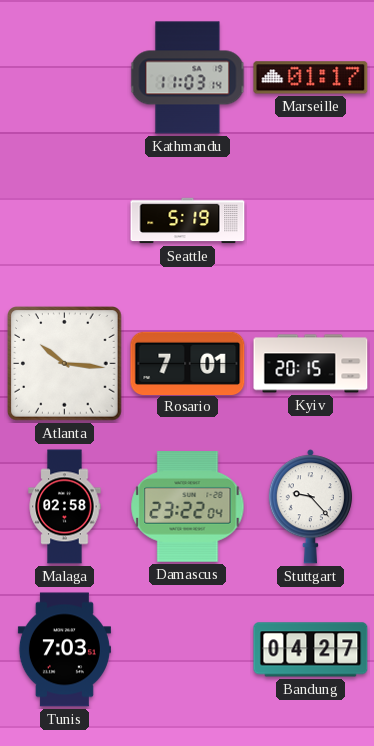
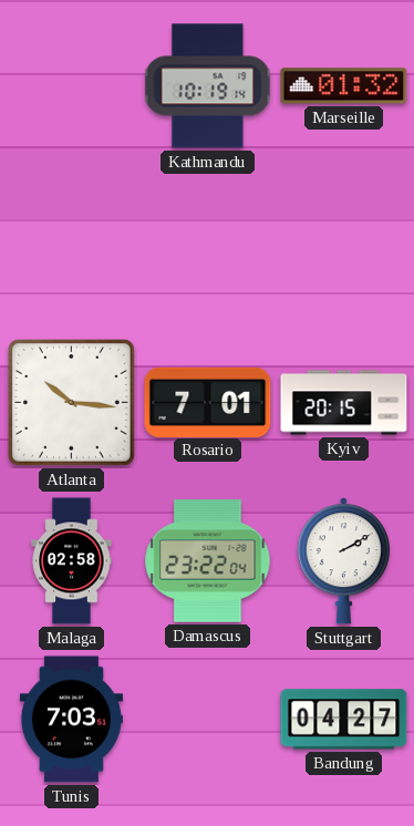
Kathmandu: 11:03 -> 10:19 (208, 86)
Marseille: 01:17 -> 01:32 (344, 86)
Seattle: 5:19 -> none (188, 221)
Stuttgart: 9:23 -> 2:10 (343, 561)
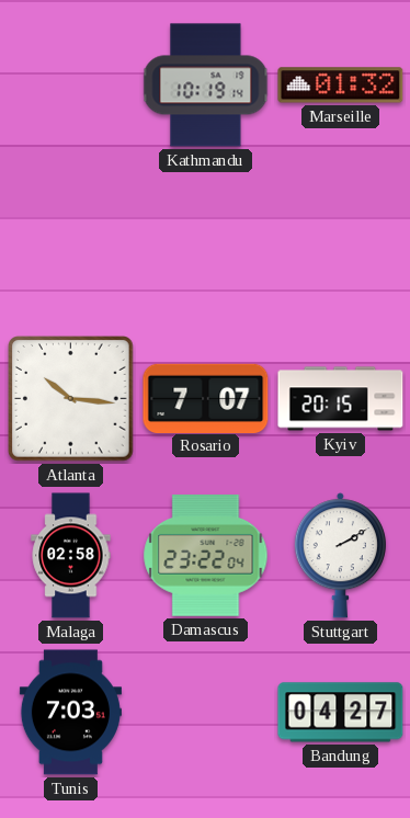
Rosario: 7:01 -> 7:07 (206, 398)
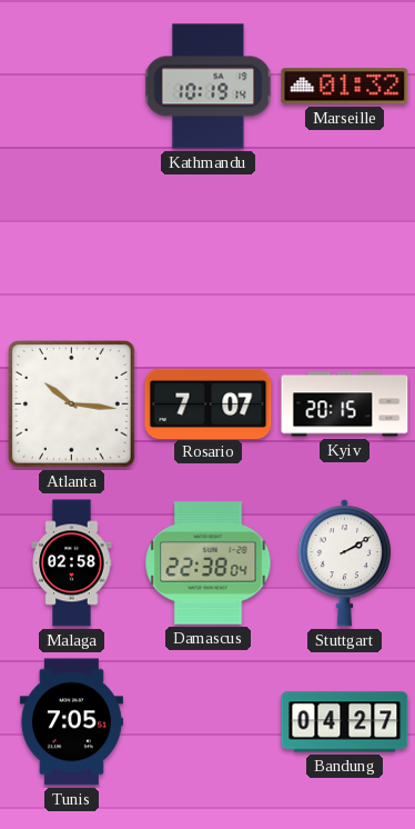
Damascus: 23:22 -> 22:38 (209, 563)
Tunis: 7:03 -> 7:05 (71, 722)
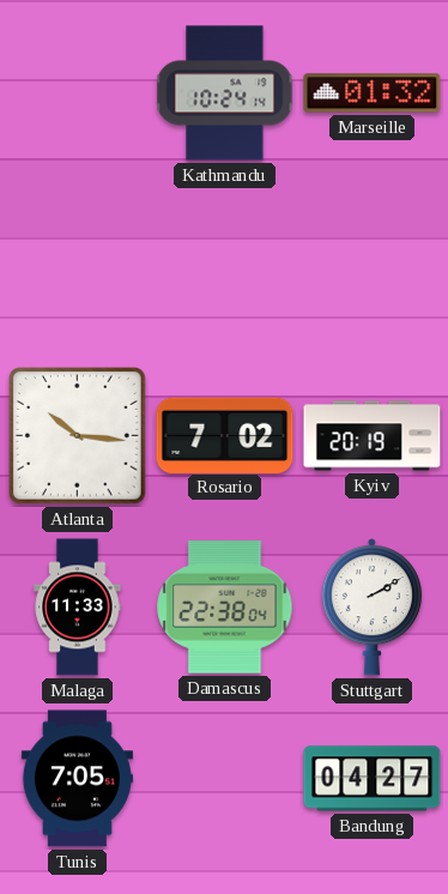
Kathmandu: 10:19 -> 10:24 (225, 93)
Rosario: 7:07 -> 7:02 (225, 435)
Kyiv: 20:15 -> 20:19 (373, 436)
Malaga: 02:58 -> 11:33 (78, 608)
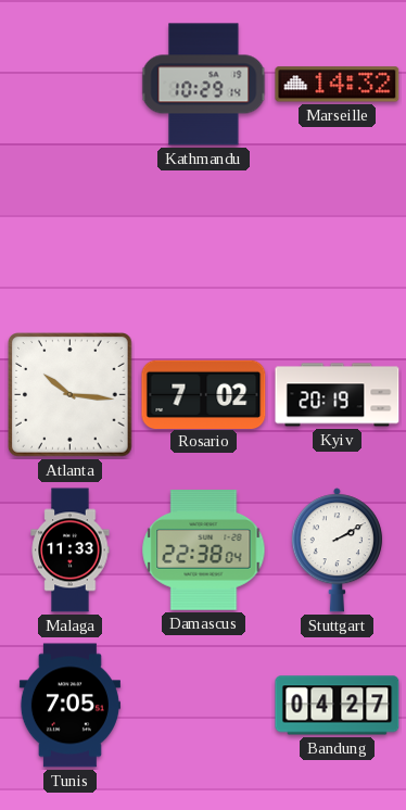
Kathmandu: 10:24 -> 10:29 (204, 85)
Marseille: 01:32 -> 14:32 (338, 85)
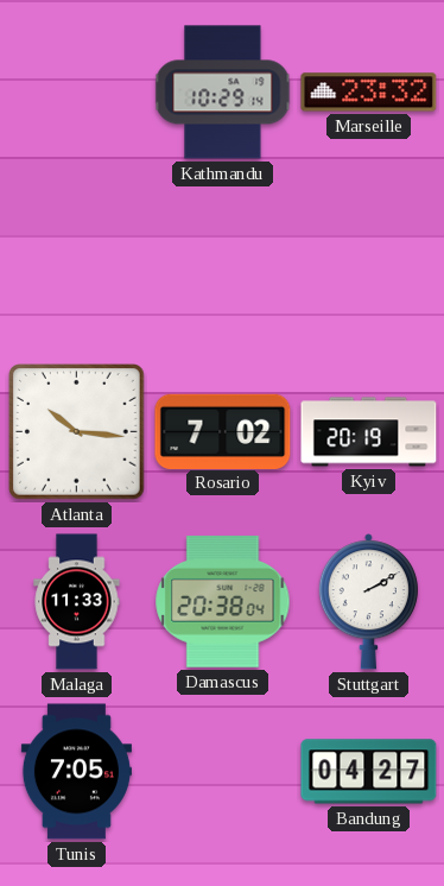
Marseille: 14:32 -> 23:32 (369, 93)
Damascus: 22:38 -> 20:38 (223, 602)
